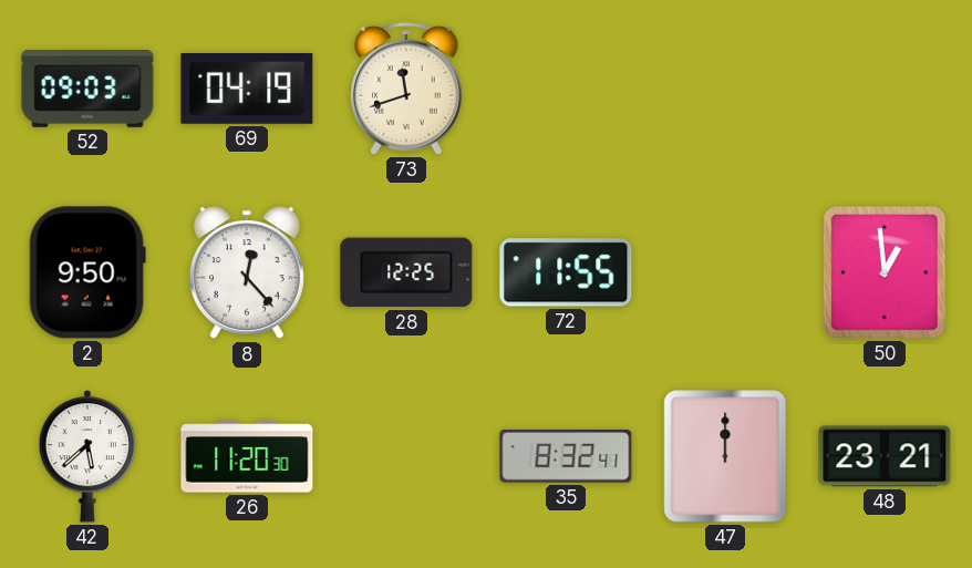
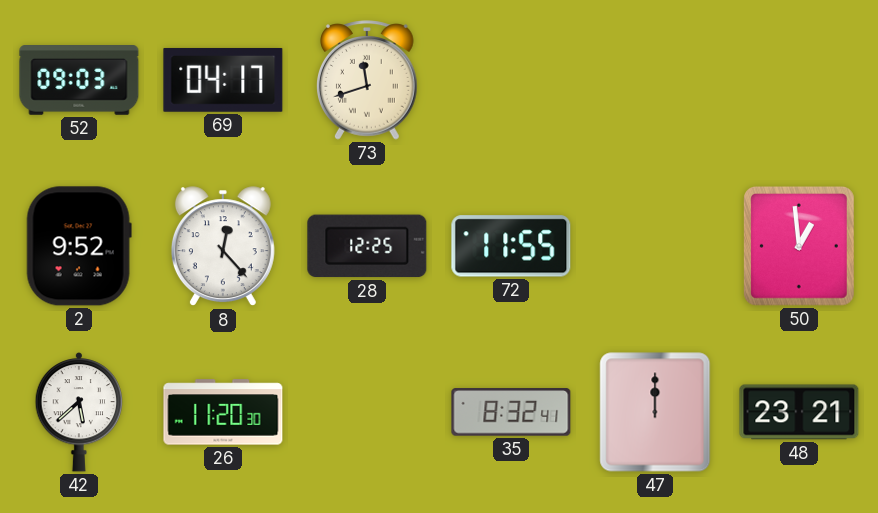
69: 04:19 -> 04:17 (223, 80)
2: 9:50 -> 9:52 (79, 246)
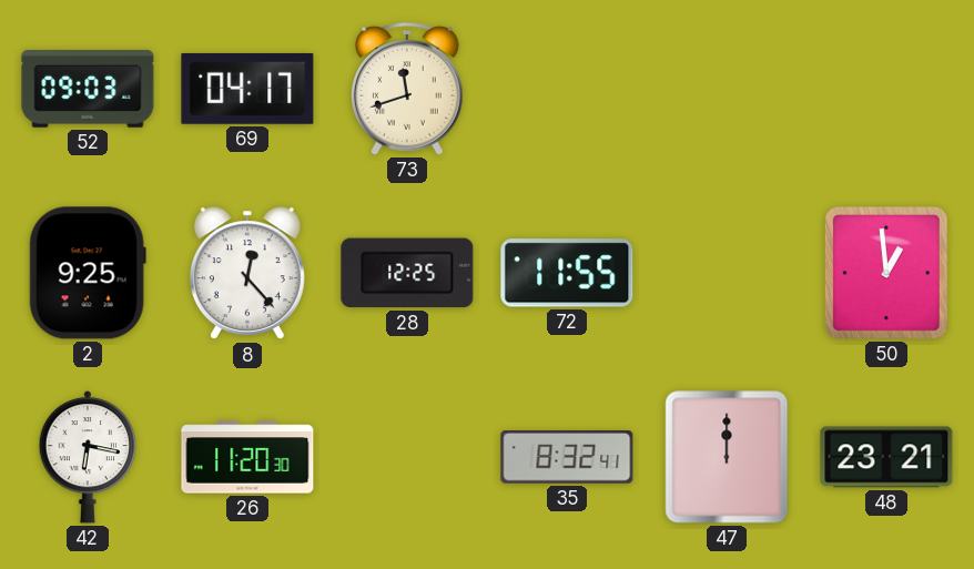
2: 9:52 -> 9:25 (88, 273)
42: 5:38 -> 6:17 (88, 457)
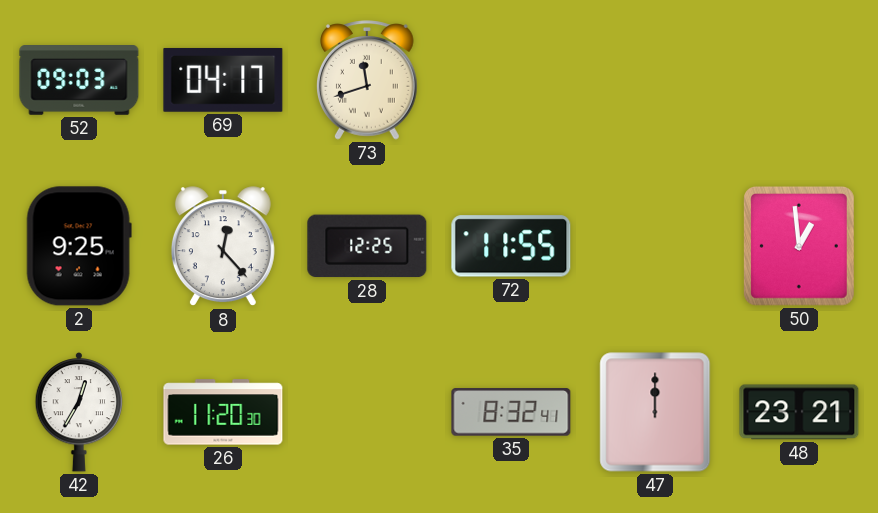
42: 6:17 -> 12:35 (79, 412)
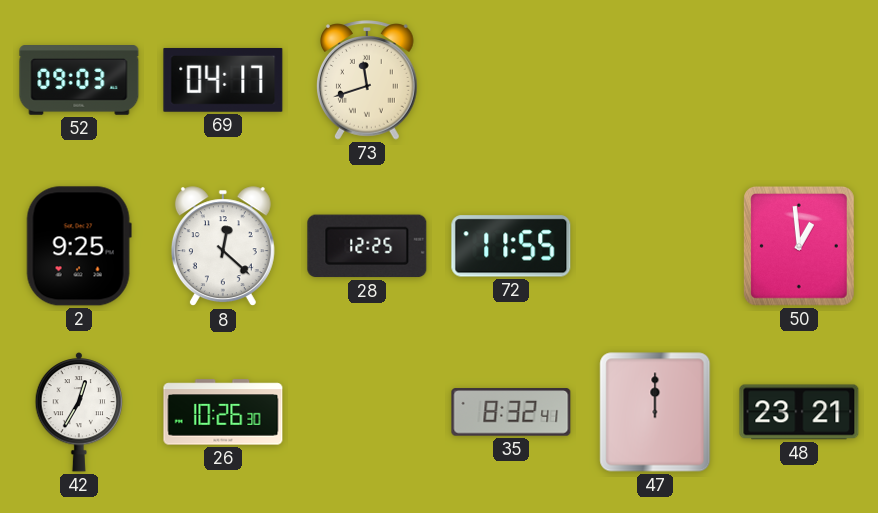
8: 12:23 -> 12:22 (223, 247)
26: 11:20 -> 10:26 (223, 412)
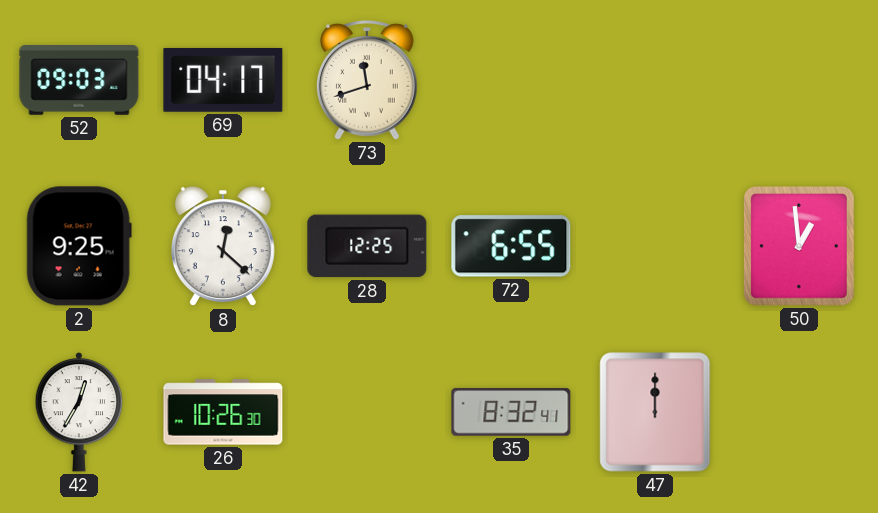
72: 11:55 -> 6:55 (511, 246)
48: 23:21 -> none (799, 412)
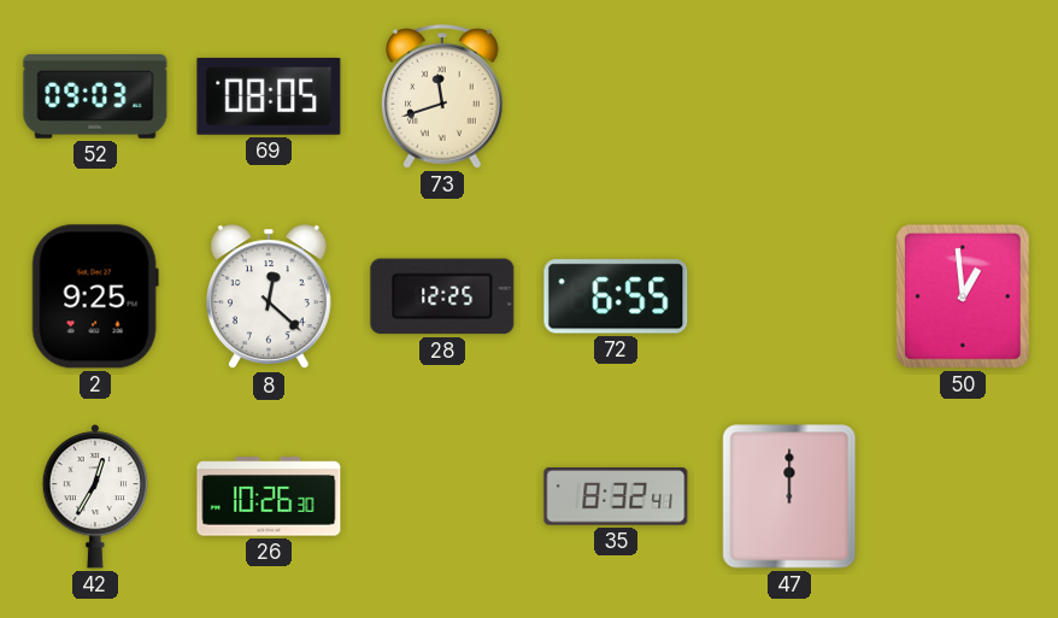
69: 04:17 -> 08:05 (269, 96)
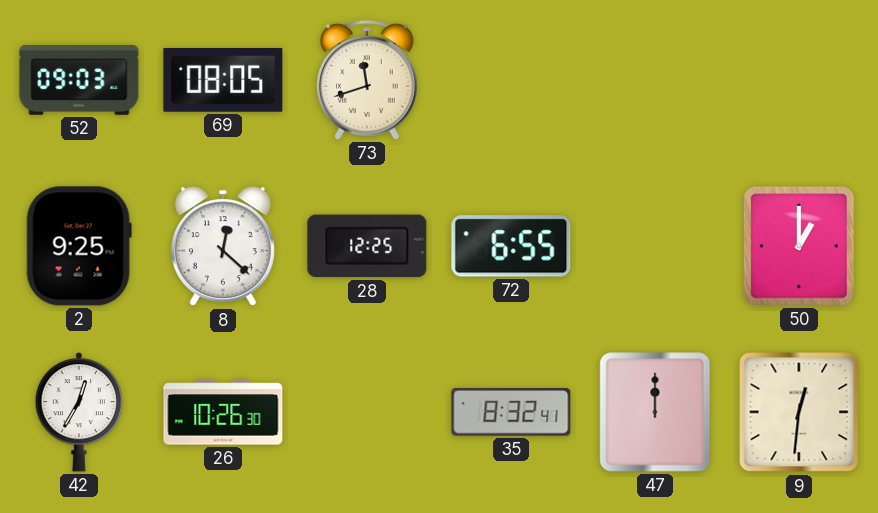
50: 12:59 -> 1:00 (799, 246)
9: none -> 12:31 (799, 412)
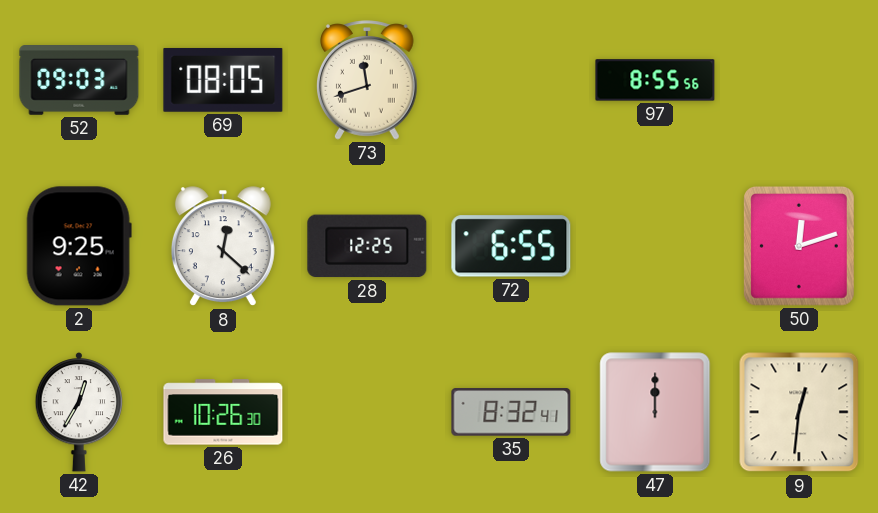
97: none -> 8:55 (655, 80)
50: 1:00 -> 12:12 (799, 246)
